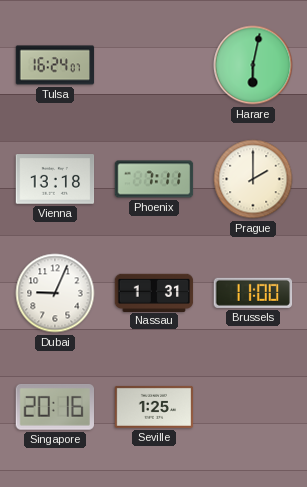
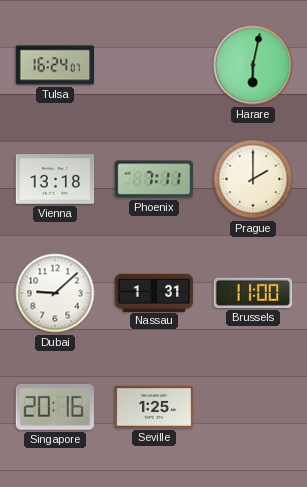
Dubai: 9:04 -> 9:08 (55, 293)
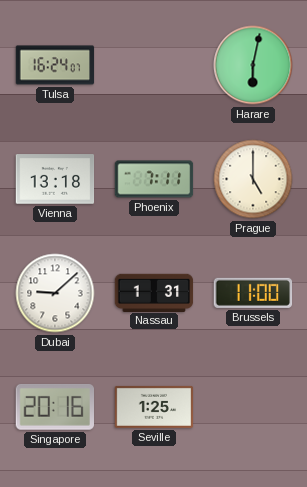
Prague: 2:00 -> 5:00 (253, 179)
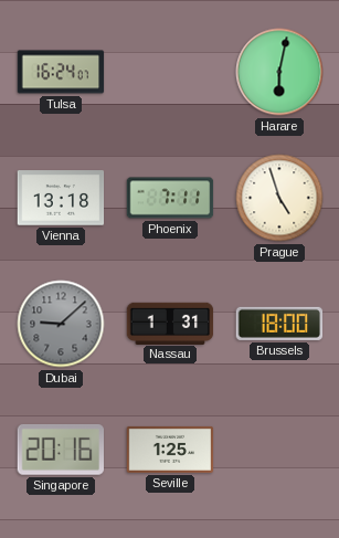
Prague: 5:00 -> 4:57 (279, 198)
Dubai dial: white -> grey (61, 324)
Brussels: 11:00 -> 18:00 (279, 324)
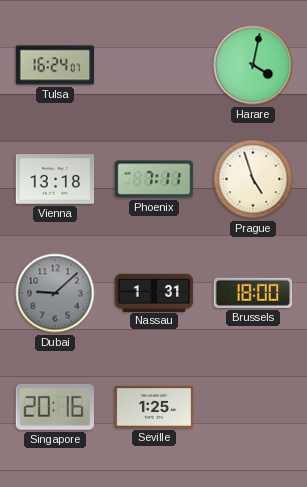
Harare: 6:02 -> 4:02 (253, 65)
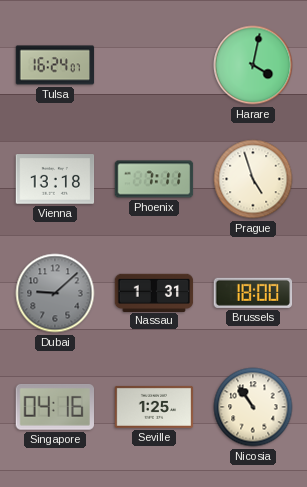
Singapore: 20:16 -> 04:16 (54, 407)
Nicosia: none -> 10:54 (253, 407)
